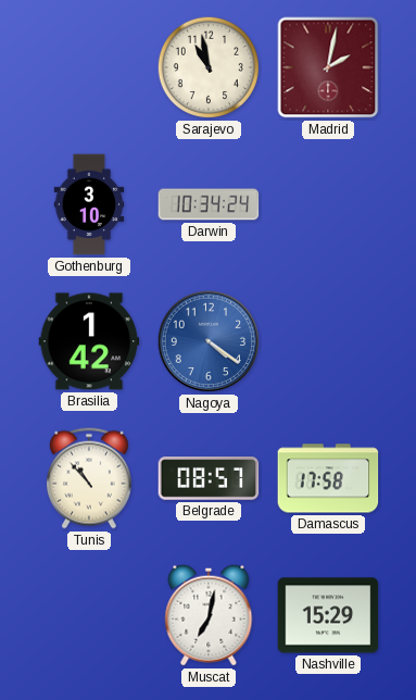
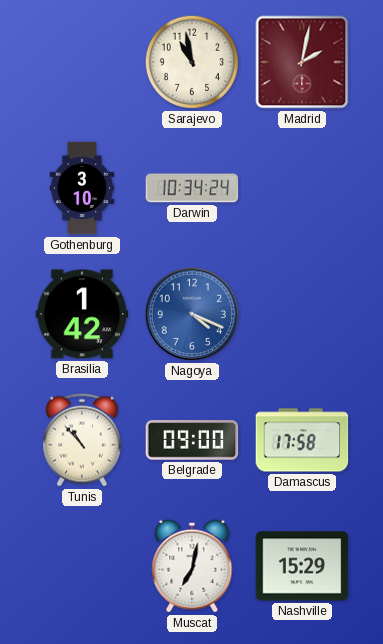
Nagoya: 4:21 -> 4:19 (192, 314)
Belgrade: 08:57 -> 09:00 (192, 440)
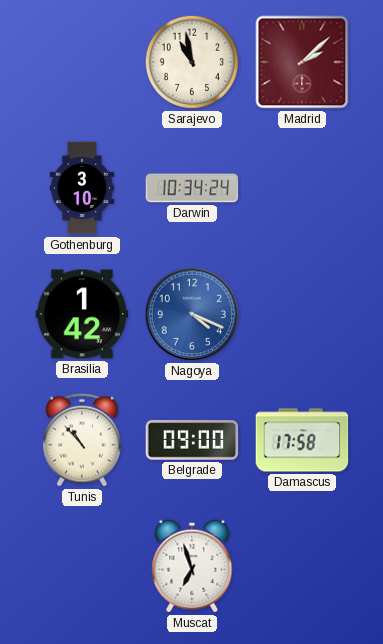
Madrid: 2:02 -> 2:08 (302, 62)
Muscat: 7:02 -> 6:57 (192, 566)
Nashville: 15:29 -> none (302, 566)
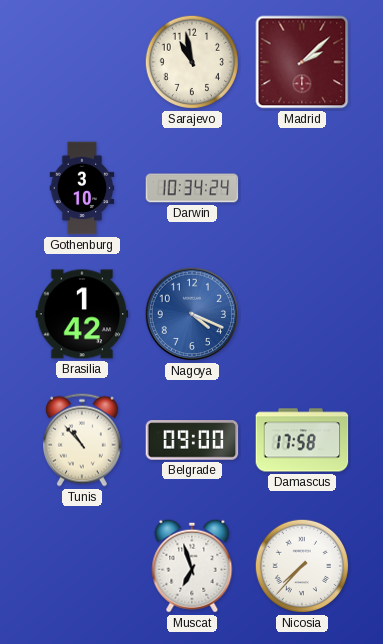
Nicosia: none -> 7:37 (302, 566)
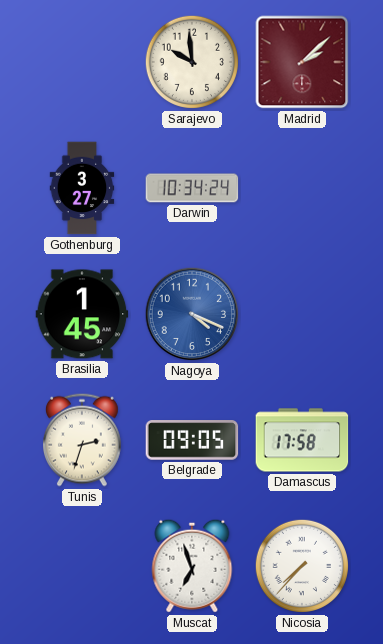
Sarajevo: 10:58 -> 9:59 (192, 62)
Gothenburg: 3:10 -> 3:27 (82, 188)
Brasilia: 1:42 -> 1:45 (82, 314)
Tunis: 10:53 -> 2:33 (83, 440)
Belgrade: 09:00 -> 09:05 (192, 440)
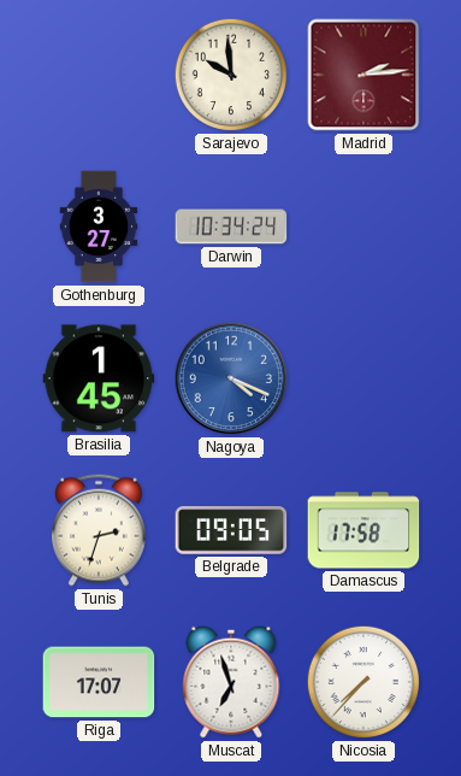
Madrid: 2:08 -> 2:14 (364, 75)
Riga: none -> 17:07 (99, 682)
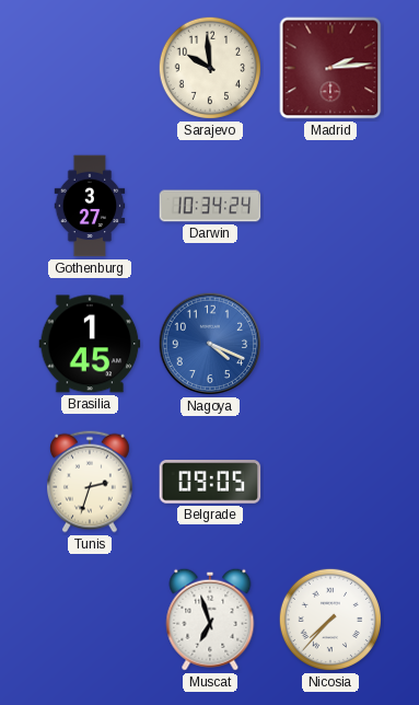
Damascus: 17:58 -> none (364, 530)
Riga: 17:07 -> none (99, 682)
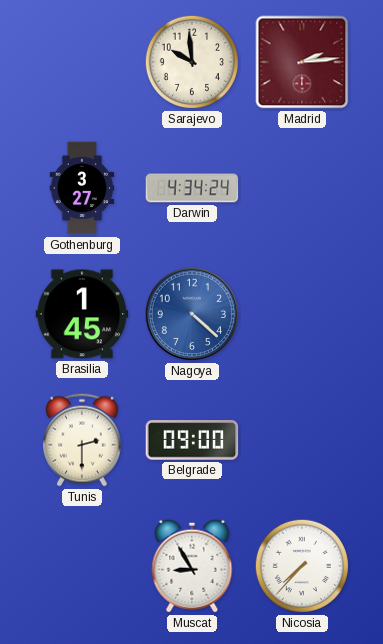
Darwin: 10:34 -> 4:34 (192, 188)
Nagoya: 4:19 -> 4:22 (192, 314)
Tunis: 2:33 -> 2:30 (83, 440)
Belgrade: 09:05 -> 09:00 (192, 440)
Muscat: 6:57 -> 8:55 (192, 566)
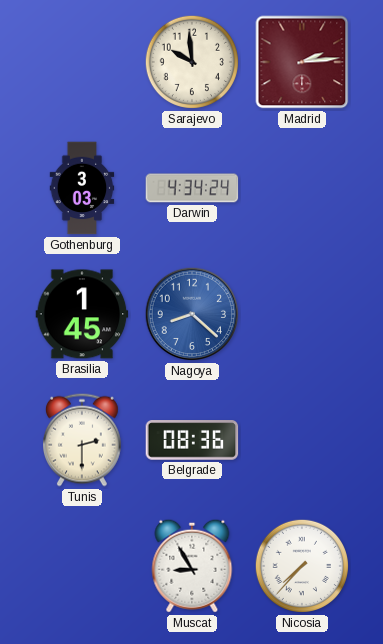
Gothenburg: 3:27 -> 3:03 (82, 188)
Nagoya: 4:22 -> 8:22 (192, 314)
Belgrade: 09:00 -> 08:36 (192, 440)
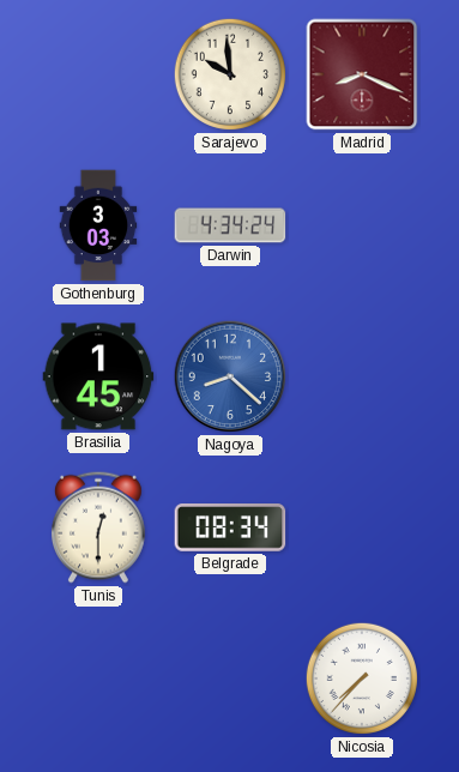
Madrid: 2:14 -> 8:19 (362, 74)
Tunis: 2:30 -> 12:30 (99, 527)
Belgrade: 08:36 -> 08:34 (230, 527)
Muscat: 8:55 -> none (192, 566)
